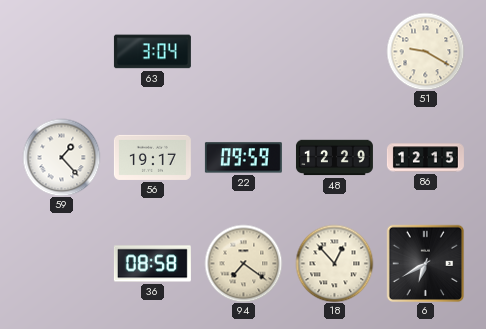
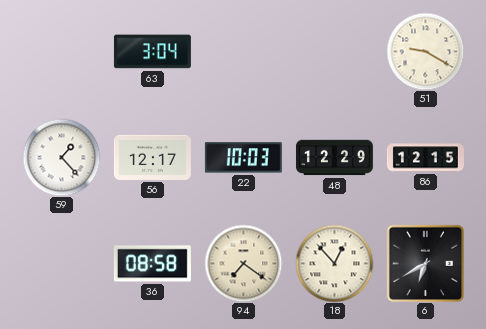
56: 19:17 -> 12:17 (152, 157)
22: 09:59 -> 10:03 (243, 158)
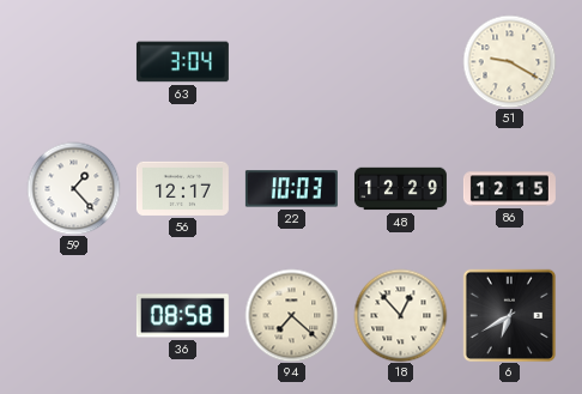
94: 7:21 -> 7:22 (291, 315)
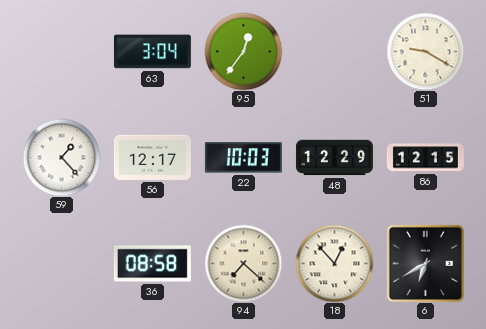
95: none -> 12:36 (243, 51)
